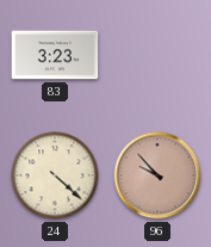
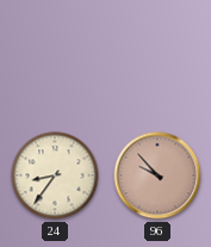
83: 3:23 -> none (55, 55)
24: 4:22 -> 8:36 (55, 175)
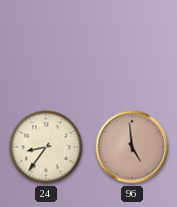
96: 9:53 -> 4:59 (132, 147)
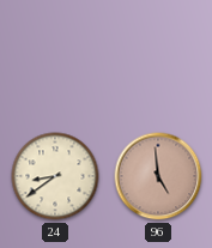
24: 8:36 -> 8:39 (55, 176)
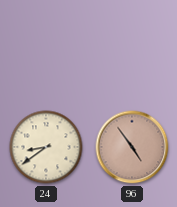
96: 4:59 -> 4:54 (132, 147)
